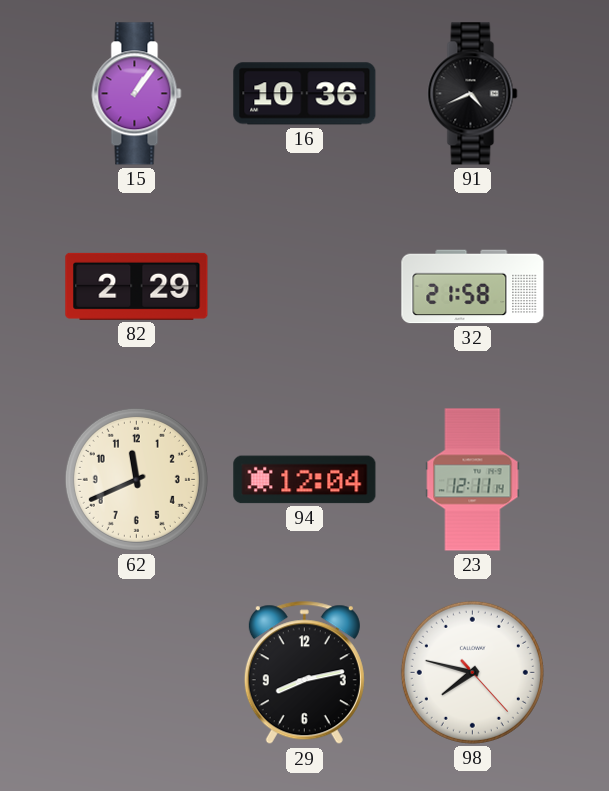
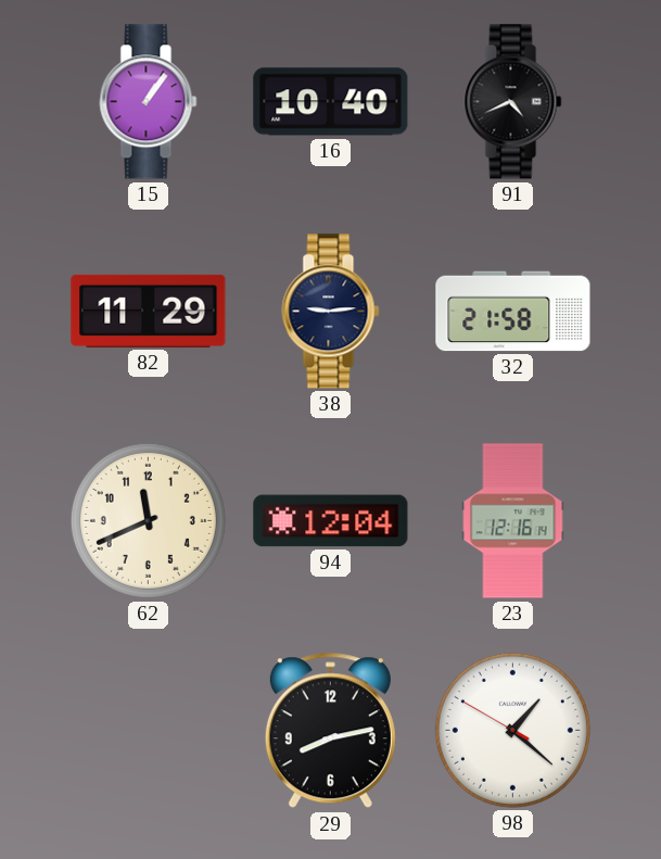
16: 10:36 -> 10:40 (331, 102)
82: 2:29 -> 11:29 (149, 311)
38: none -> 9:14 (331, 312)
23: 12:11 -> 12:16 (513, 521)
98: 7:47 -> 1:21 (512, 730)
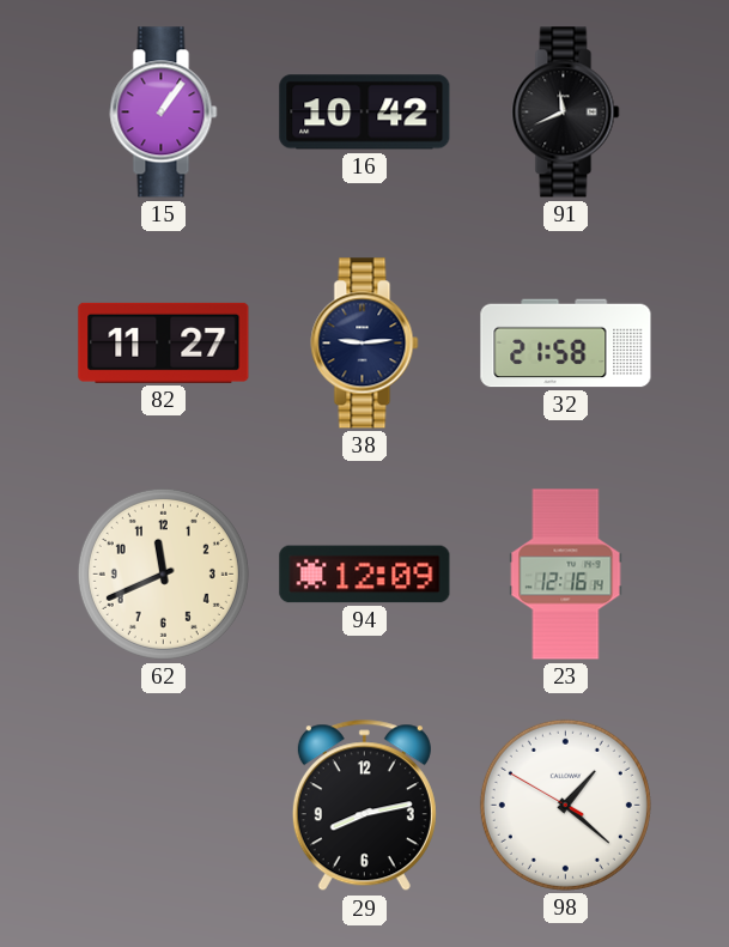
16: 10:40 -> 10:42 (365, 113)
91: 4:41 -> 11:41 (566, 113)
82: 11:29 -> 11:27 (164, 342)
94: 12:04 -> 12:09 (365, 575)
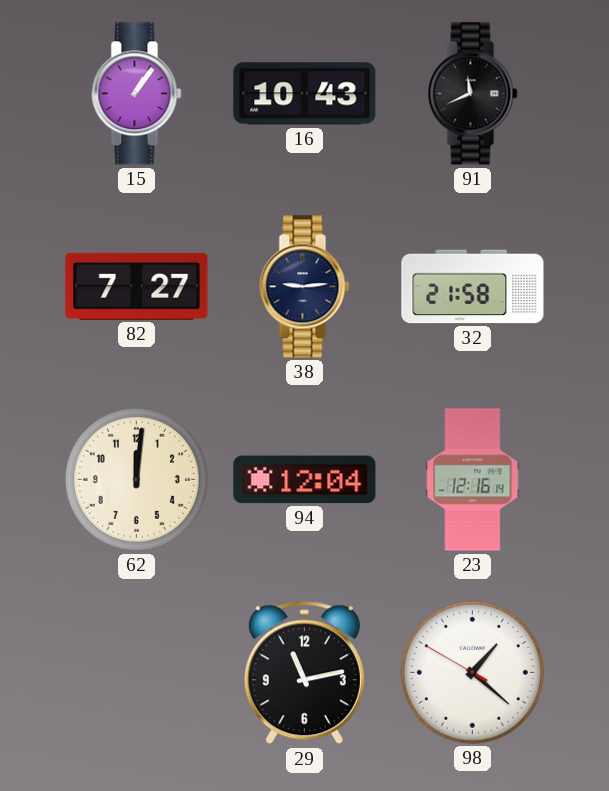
16: 10:42 -> 10:43 (305, 94)
82: 11:27 -> 7:27 (137, 286)
62: 11:41 -> 12:01 (136, 479)
94: 12:09 -> 12:04 (305, 480)
29: 8:13 -> 11:13 (304, 673)
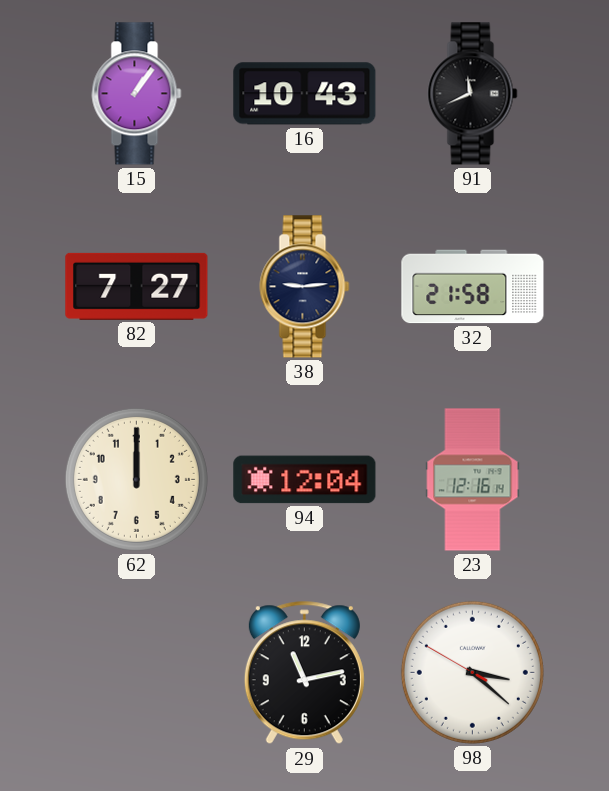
62: 12:01 -> 12:00 (136, 479)
98: 1:21 -> 3:21 (472, 672)
